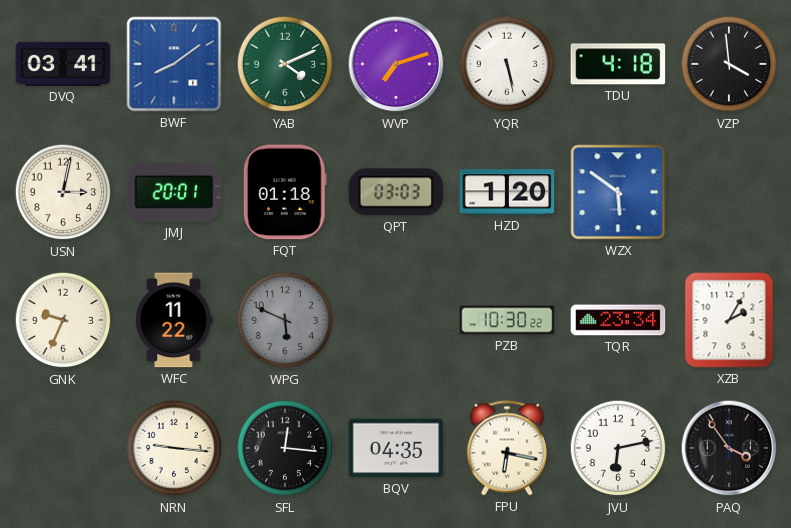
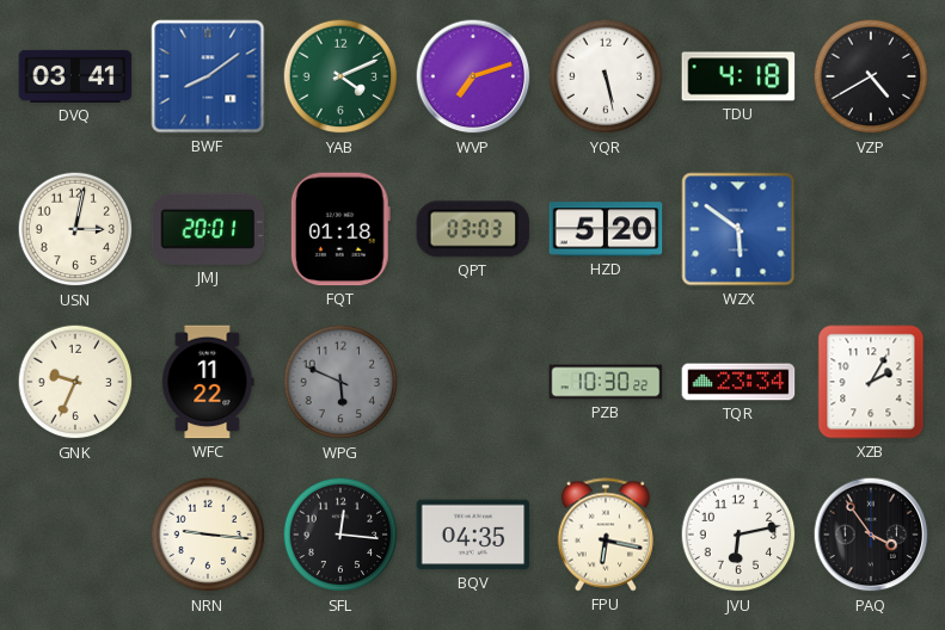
VZP: 3:59 -> 4:40 (871, 76)
HZD: 1:20 -> 5:20 (606, 229)
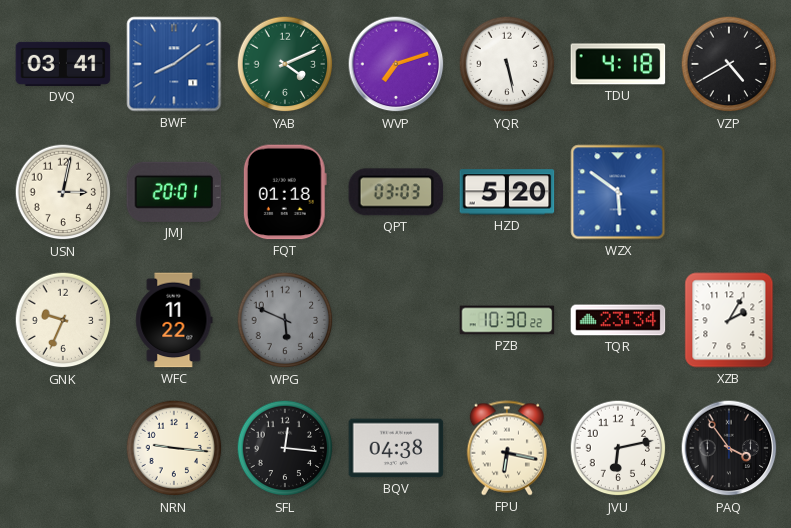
BQV: 04:35 -> 04:38 (396, 448)
